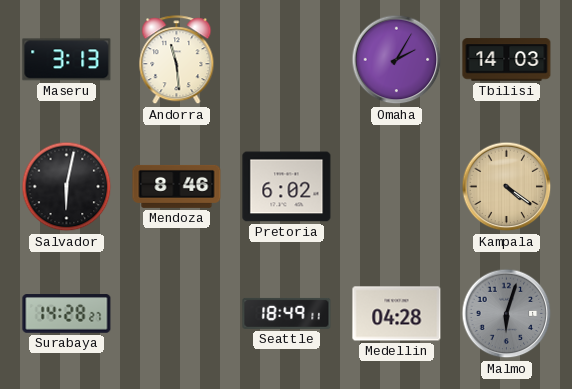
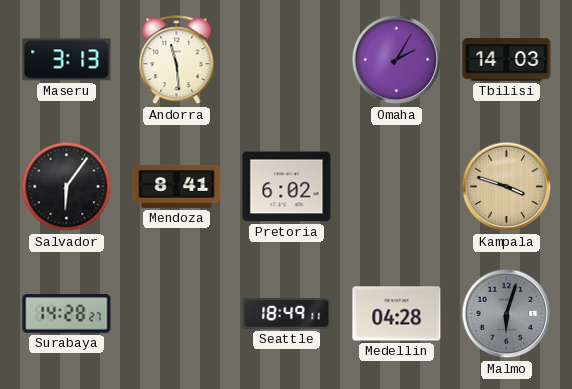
Salvador: 6:02 -> 6:06 (67, 187)
Mendoza: 8:46 -> 8:41 (177, 186)
Kampala: 4:21 -> 3:48 (507, 187)
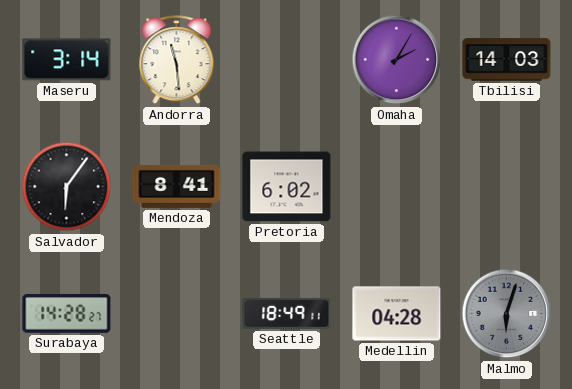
Maseru: 3:13 -> 3:14 (67, 60)
Kampala: 3:48 -> none (507, 187)
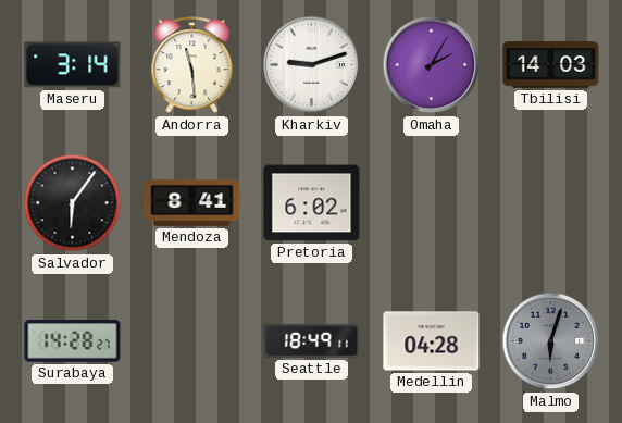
Kharkiv: none -> 9:12 (312, 65)
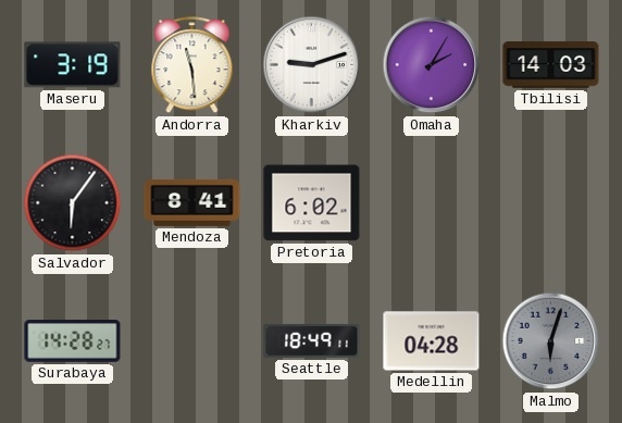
Maseru: 3:14 -> 3:19 (73, 65)
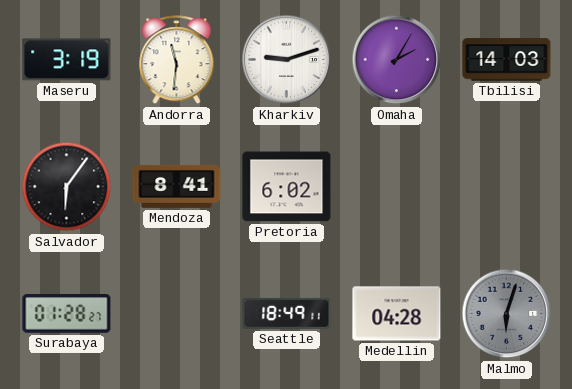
Andorra: 11:29 -> 11:31 (177, 60)
Surabaya: 14:28 -> 01:28 (67, 314)
